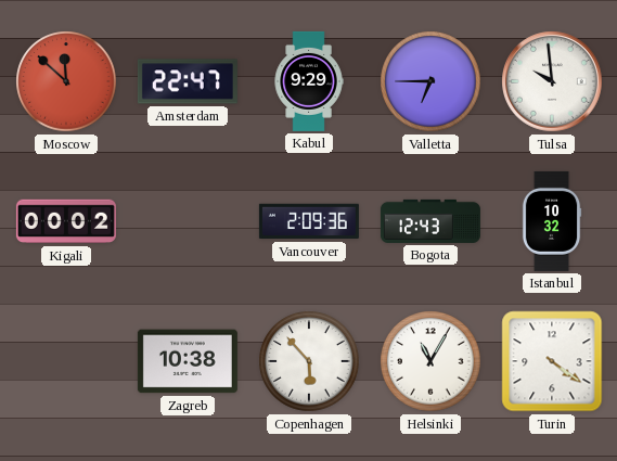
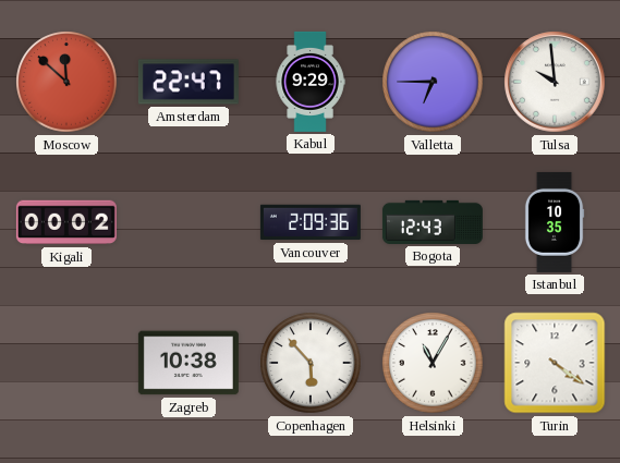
Istanbul: 10:32 -> 10:35 (555, 222)
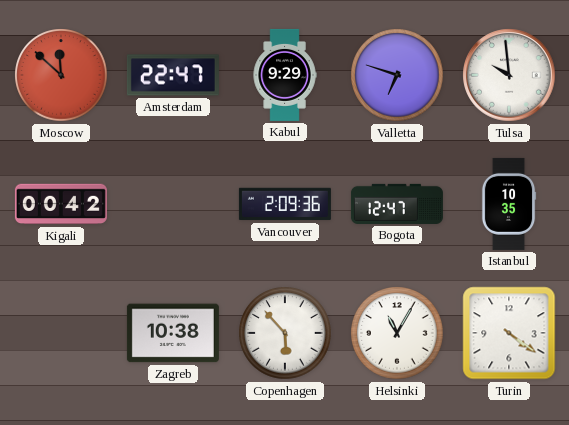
Valletta: 6:45 -> 6:48 (397, 75)
Kigali: 00:02 -> 00:42 (61, 204)
Bogota: 12:43 -> 12:47 (397, 204)
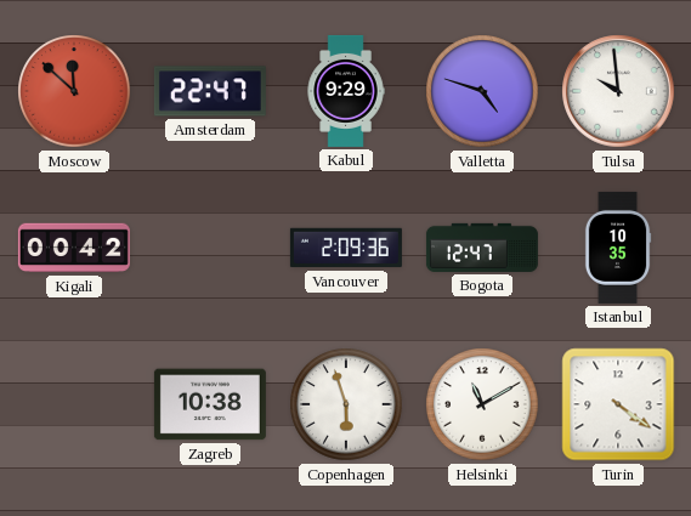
Valletta: 6:48 -> 4:48 (482, 91)
Copenhagen: 5:53 -> 5:57 (346, 404)
Helsinki: 11:05 -> 11:10 (482, 404)
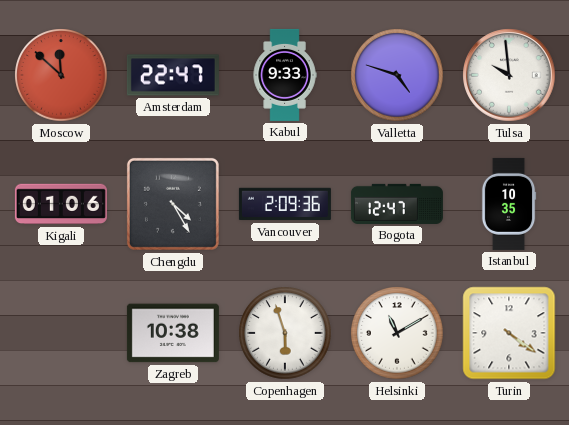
Kabul: 9:29 -> 9:33 (285, 75)
Kigali: 00:42 -> 01:06 (61, 204)
Chengdu: none -> 4:25 (173, 204)
